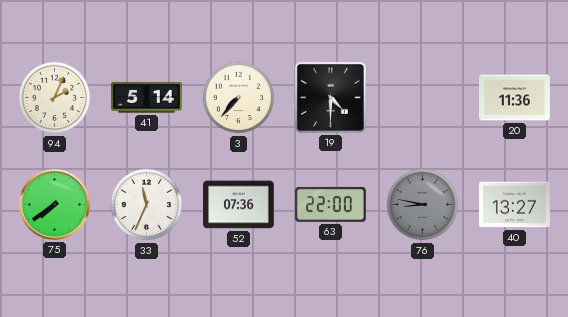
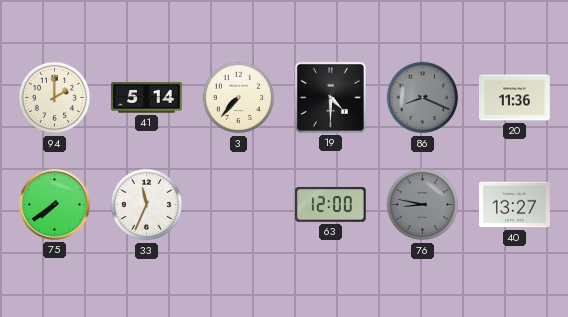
94: 2:04 -> 2:00 (55, 98)
86: none -> 8:19 (423, 98)
52: 07:36 -> none (239, 205)
63: 22:00 -> 12:00 (331, 204)
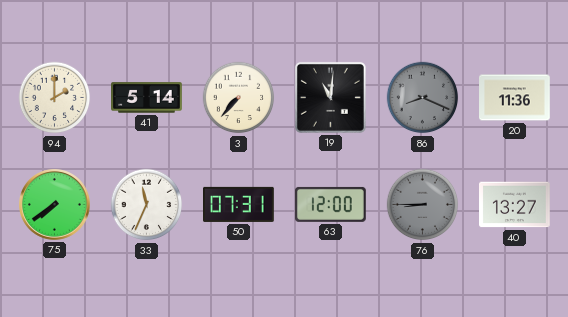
19: 4:30 -> 11:01 (330, 97)
50: none -> 07:31 (239, 204)
76: 8:47 -> 8:45 (423, 205)
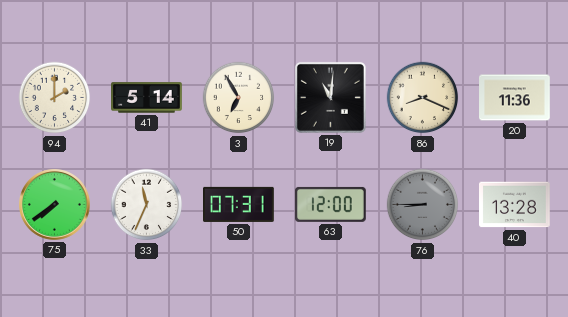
3: 7:37 -> 6:55 (239, 98)
86 dial: grey -> cream (423, 98)
40: 13:27 -> 13:28 (515, 205)
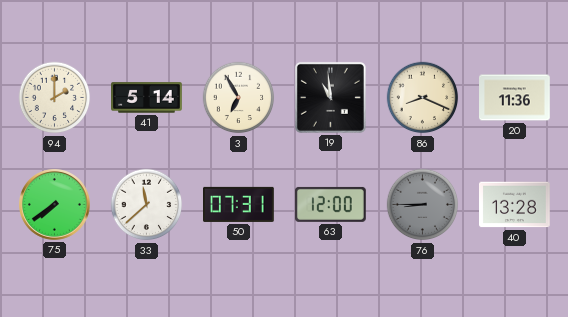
19: 11:01 -> 10:59 (330, 97)
33: 11:34 -> 11:38 (147, 205)
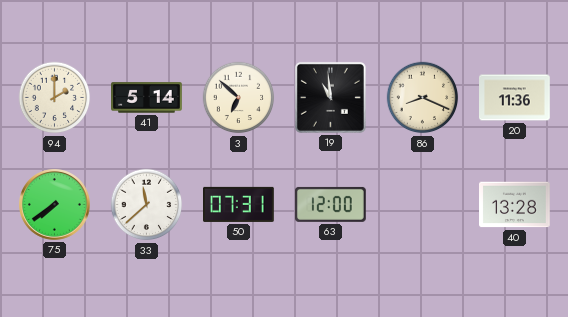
3: 6:55 -> 6:52 (239, 98)
76: 8:45 -> none (423, 205)
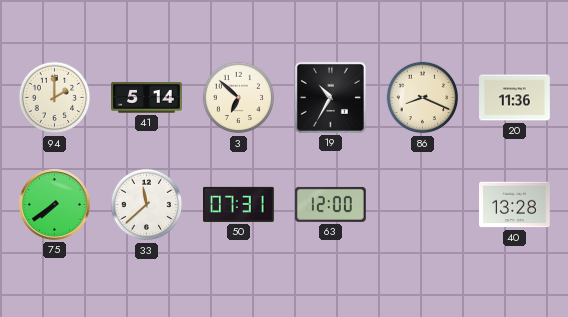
19: 10:59 -> 10:35 (330, 97)
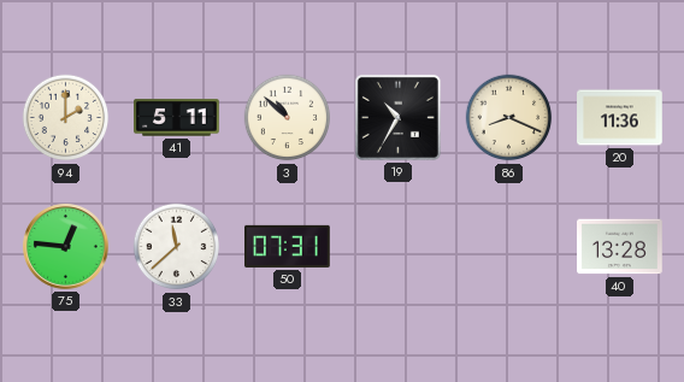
41: 5:14 -> 5:11 (177, 118)
3: 6:52 -> 10:52 (288, 118)
75: 7:39 -> 12:46 (66, 247)
63: 12:00 -> none (331, 204)
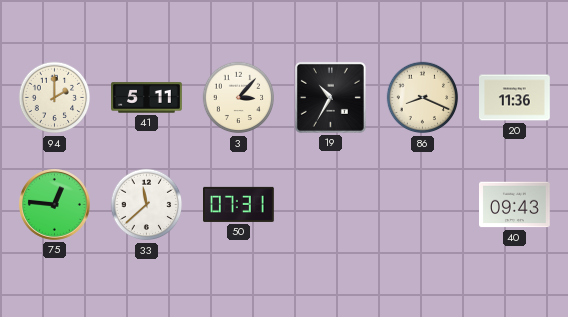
3: 10:52 -> 3:07 (239, 98)
40: 13:28 -> 09:43 (515, 205)
